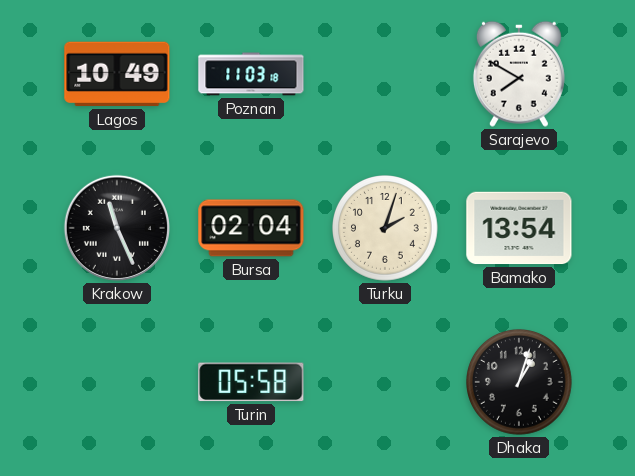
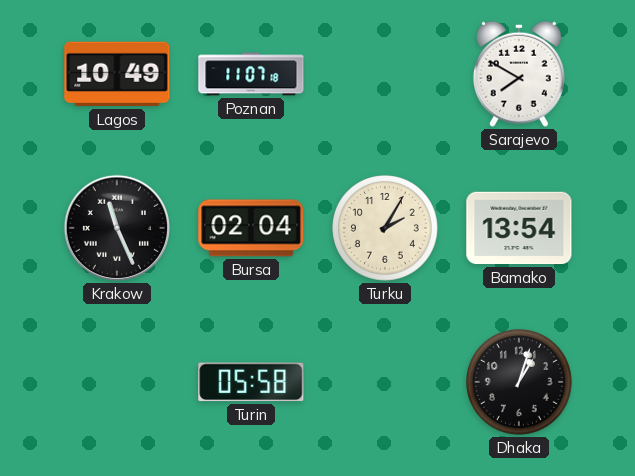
Poznan: 11:03 -> 11:07 (251, 74)
Turku: 2:03 -> 2:05 (386, 229)
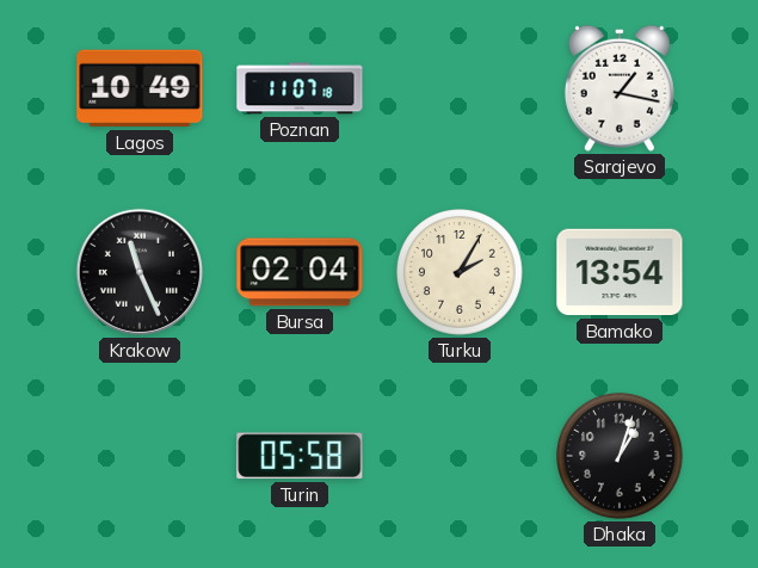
Sarajevo: 7:50 -> 1:17 (620, 88)
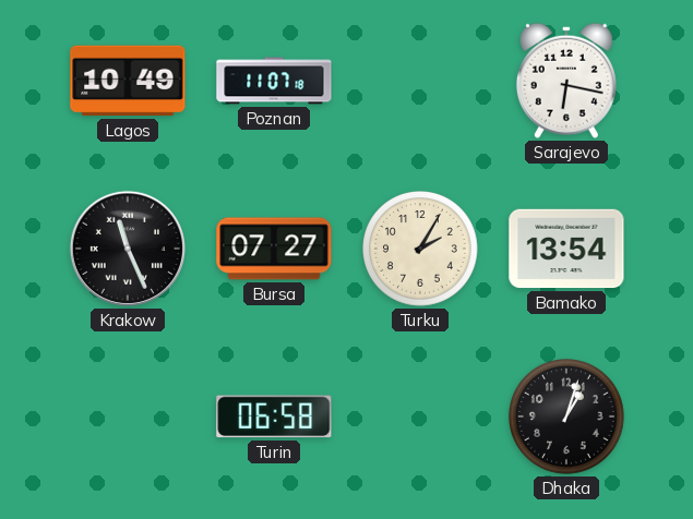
Sarajevo: 1:17 -> 6:17 (566, 81)
Bursa: 02:04 -> 07:27 (274, 249)
Turin: 05:58 -> 06:58 (274, 417)
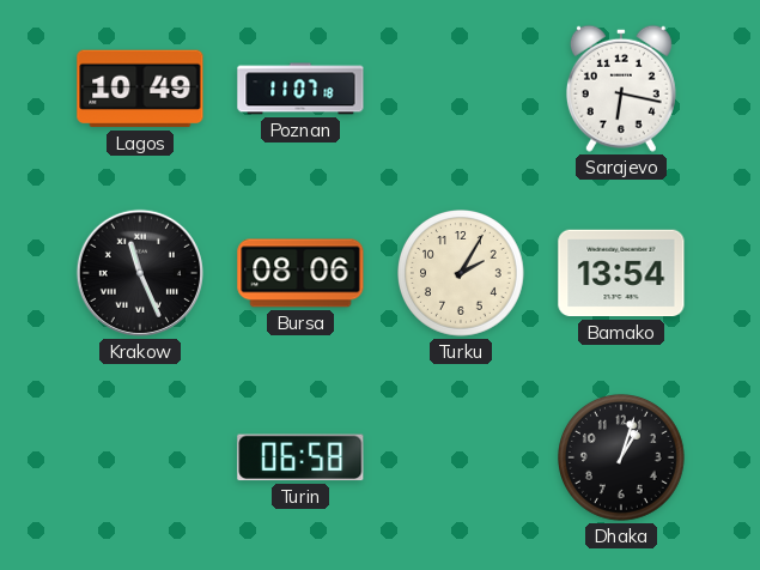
Bursa: 07:27 -> 08:06 (300, 273)
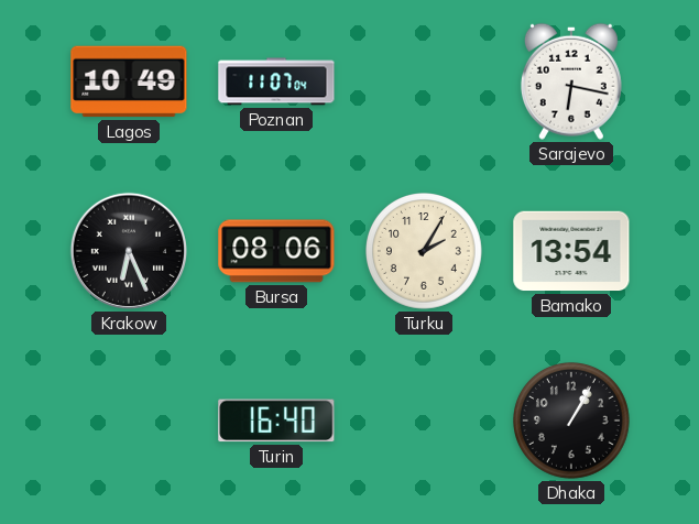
Poznan: 11:07:18 -> 11:07:04 (276, 81)
Krakow: 11:26 -> 6:26 (129, 251)
Turin: 06:58 -> 16:40 (276, 421)
Dhaka: 1:03 -> 1:05 (572, 422)
